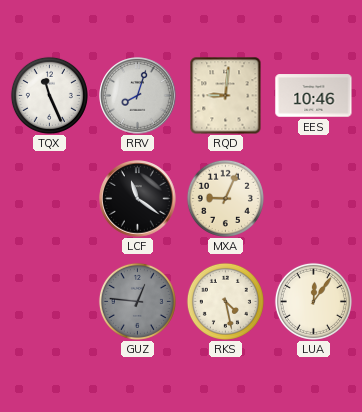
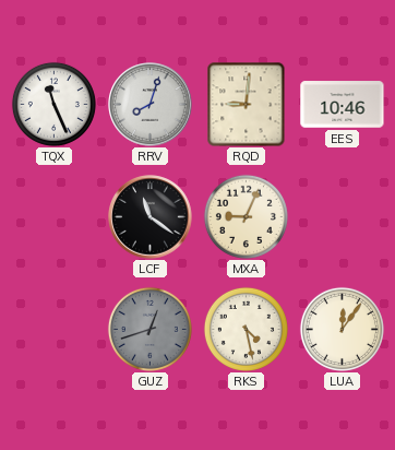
GUZ: 12:46 -> 12:42 (149, 329)
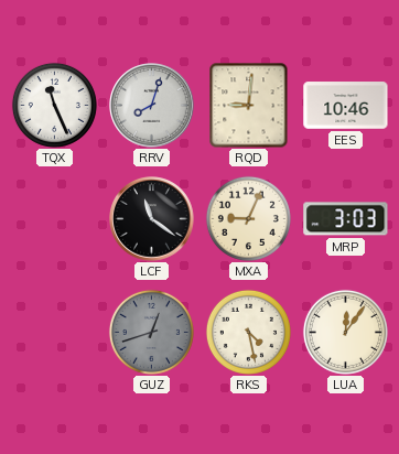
MRP: none -> 3:03 (346, 219)
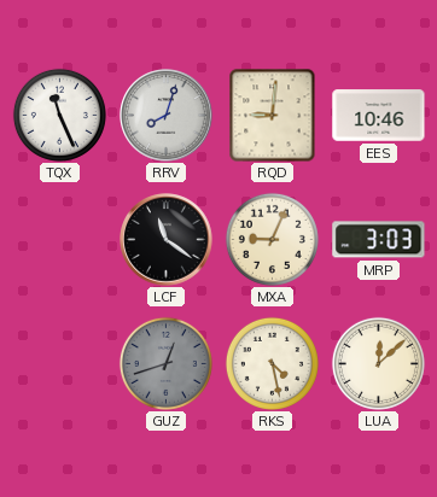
LUA: 12:06 -> 12:08 (378, 363)
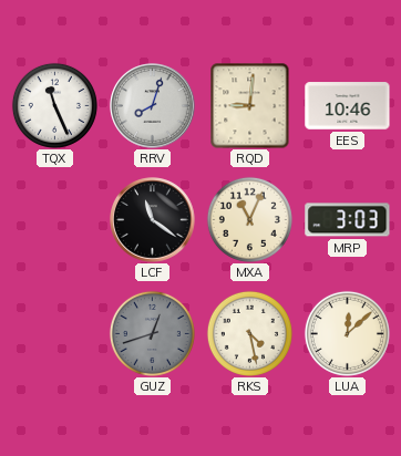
MXA: 9:04 -> 11:04 (249, 219)
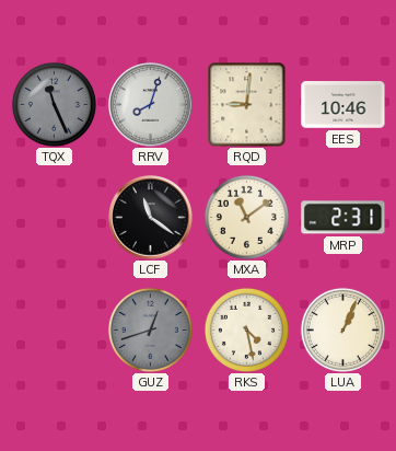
TQX dial: white -> grey (54, 104)
MXA: 11:04 -> 11:09 (246, 217)
MRP: 3:03 -> 2:31 (343, 218)
LUA: 12:08 -> 1:04 (342, 329)
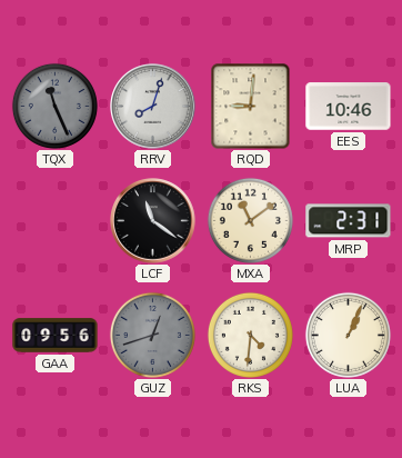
GAA: none -> 09:56 (56, 336)
RKS: 4:28 -> 4:31 (250, 335)
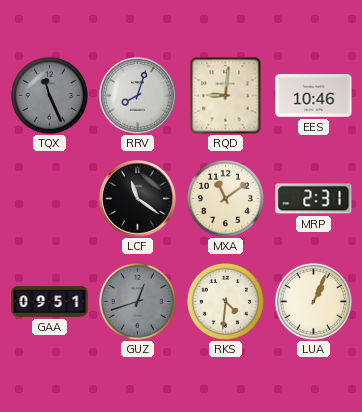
GAA: 09:56 -> 09:51 (50, 302)
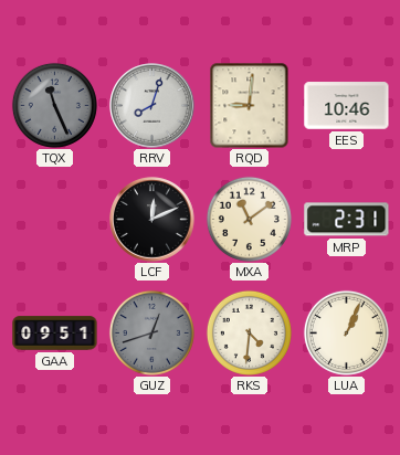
LCF: 11:21 -> 12:11 (152, 220)
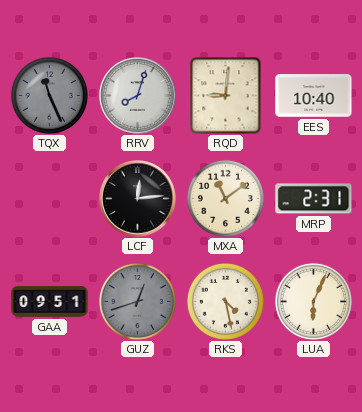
EES: 10:46 -> 10:40 (314, 96)
LCF: 12:11 -> 12:14 (138, 199)
RKS: 4:31 -> 4:28 (225, 301)
LUA: 1:04 -> 6:04 (313, 301)
